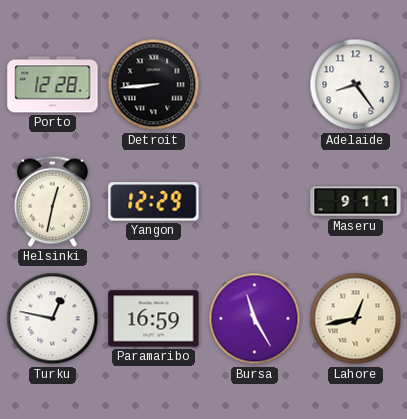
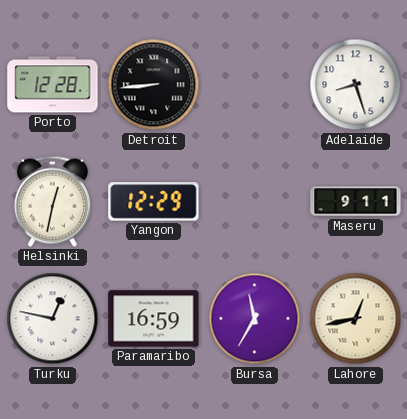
Adelaide: 8:24 -> 8:27 (356, 85)
Bursa: 11:25 -> 11:35 (255, 319)
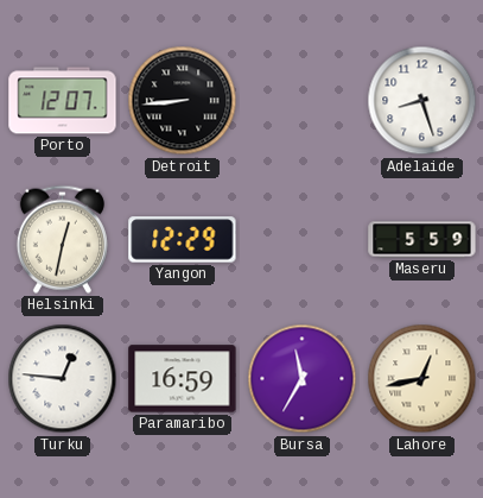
Porto: 12:28 -> 12:07 (63, 101)
Maseru: 9:11 -> 5:59 (422, 240)
Turku: 12:47 -> 12:46 (63, 379)
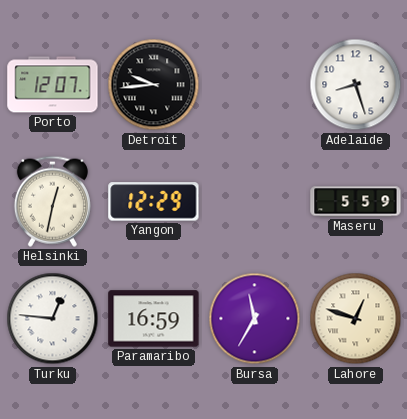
Detroit: 8:44 -> 9:44 (154, 85)
Lahore: 12:43 -> 12:48 (356, 319)
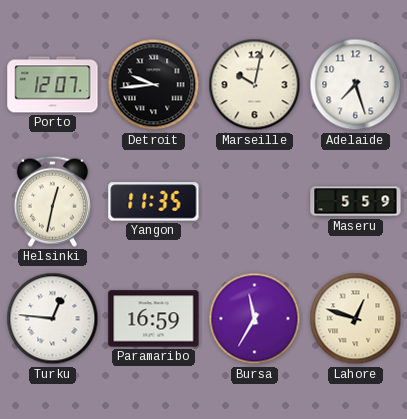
Marseille: none -> 10:02 (255, 85)
Adelaide: 8:27 -> 7:27 (356, 85)
Yangon: 12:29 -> 11:35 (154, 202)
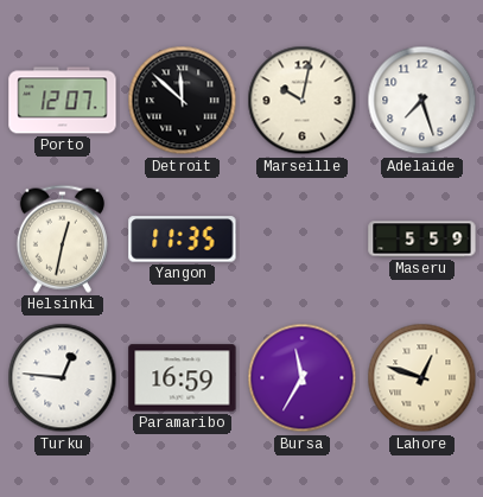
Detroit: 9:44 -> 11:52 (183, 101)
